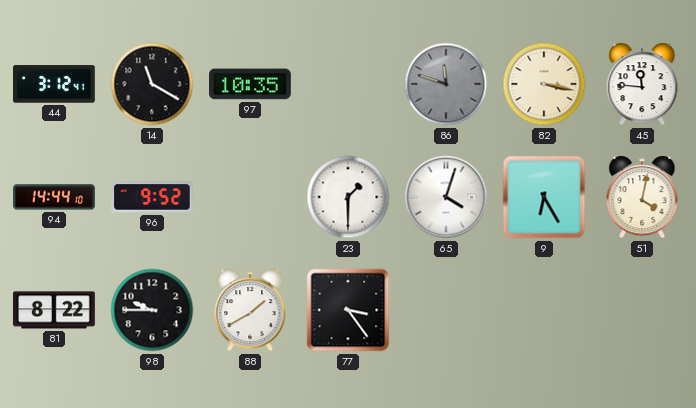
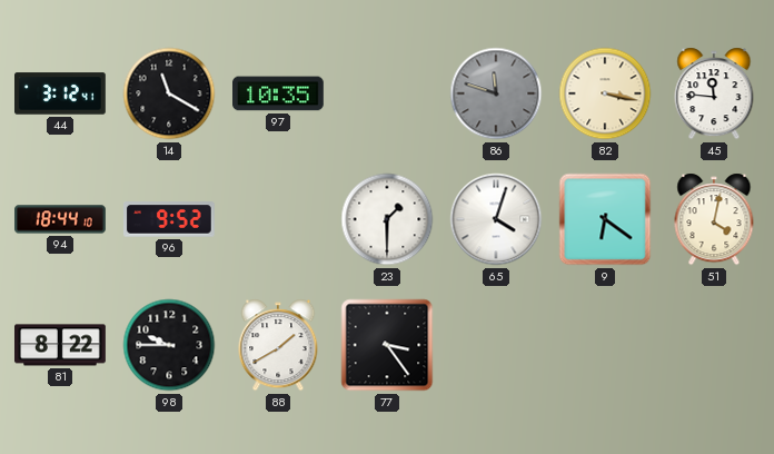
94: 14:44 -> 18:44 (61, 219)
9: 6:25 -> 6:21 (605, 219)
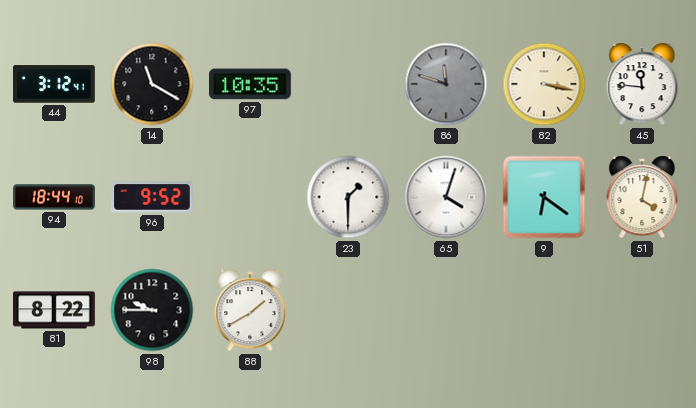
77: 3:24 -> none (387, 345)
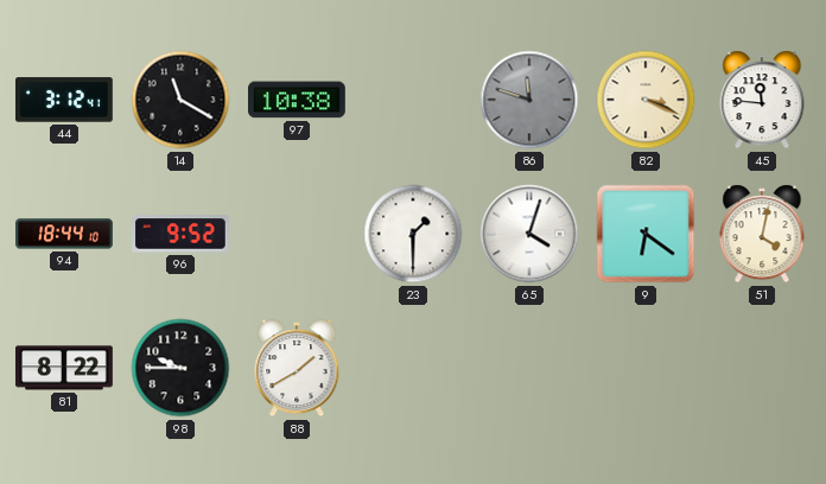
97: 10:35 -> 10:38 (298, 100)
82: 3:17 -> 3:19 (646, 100)
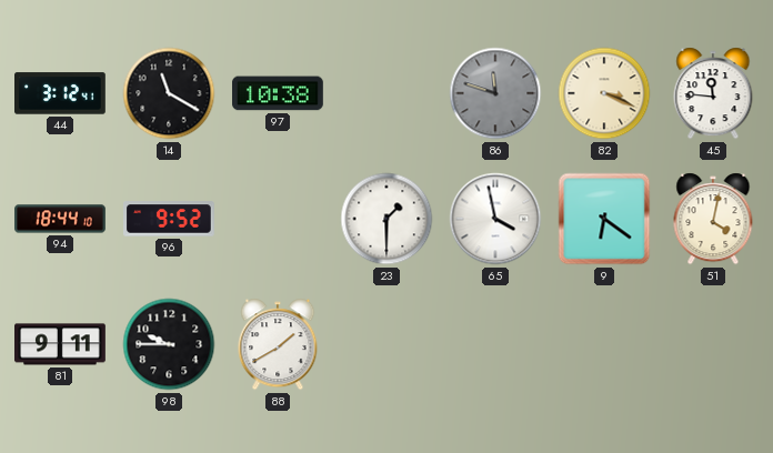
65: 4:03 -> 3:58 (495, 219)
81: 8:22 -> 9:11 (61, 344)
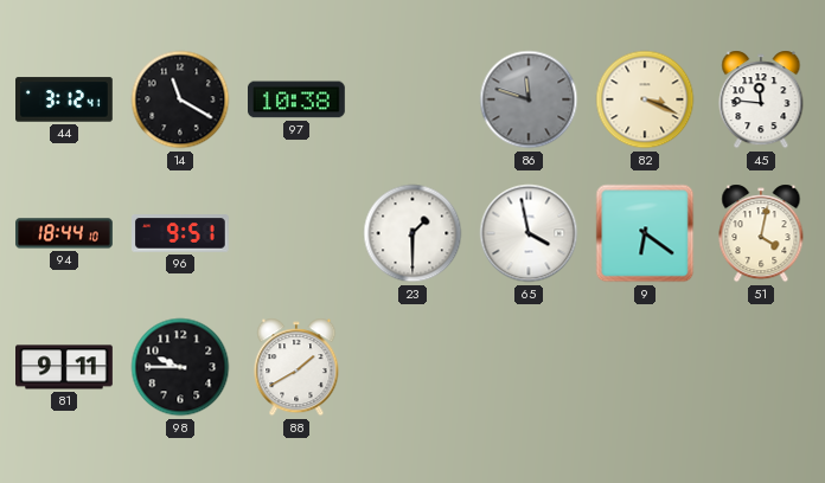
96: 9:52 -> 9:51 (181, 233)
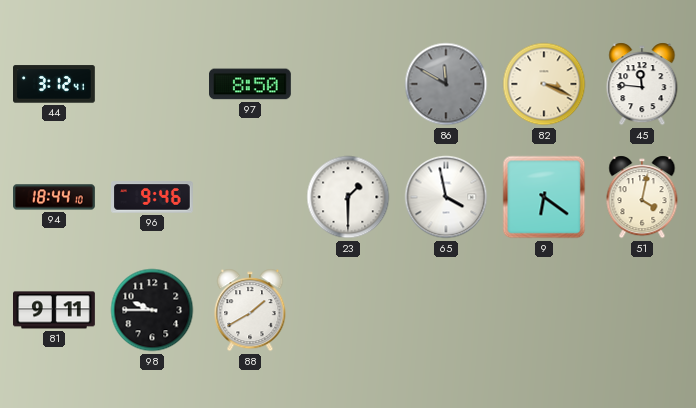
14: 11:20 -> none (180, 99)
97: 10:38 -> 8:50 (251, 84)
86: 11:48 -> 11:50 (446, 84)
96: 9:51 -> 9:46 (153, 197)
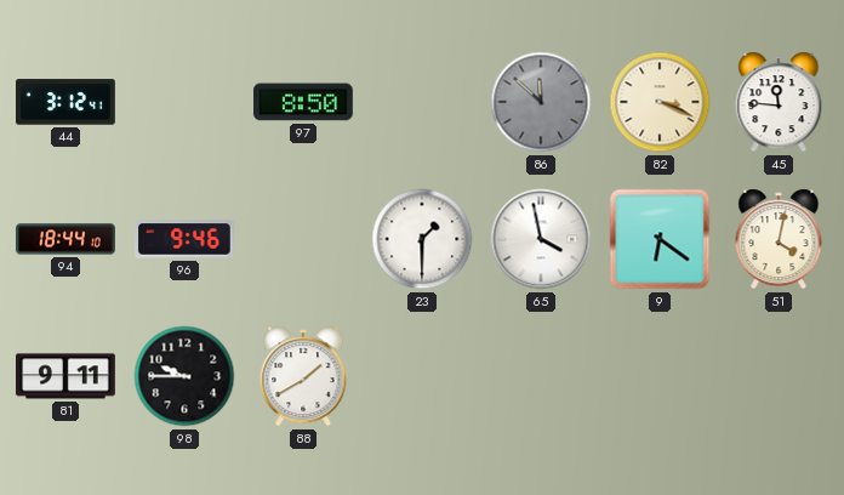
86: 11:50 -> 11:52 (541, 102)
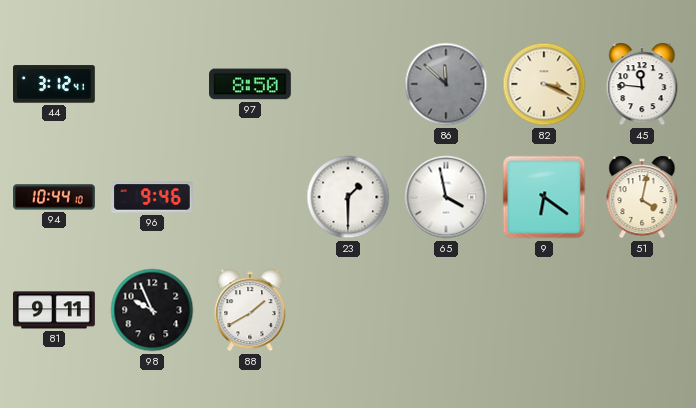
94: 18:44 -> 10:44 (55, 197)
98: 9:45 -> 9:56 (152, 310)
